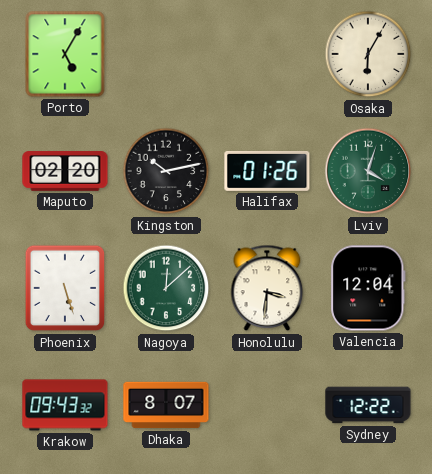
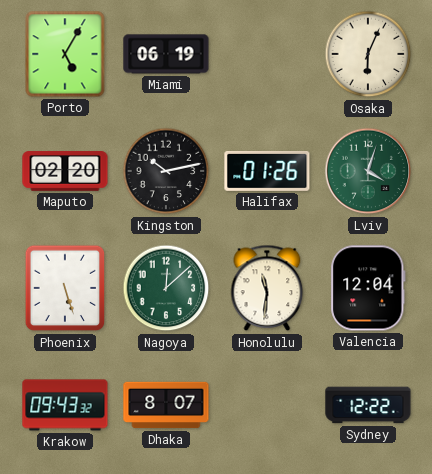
Miami: none -> 06:19 (166, 54)
Osaka: 6:05 -> 6:04 (368, 54)
Honolulu: 3:31 -> 11:31 (267, 288)
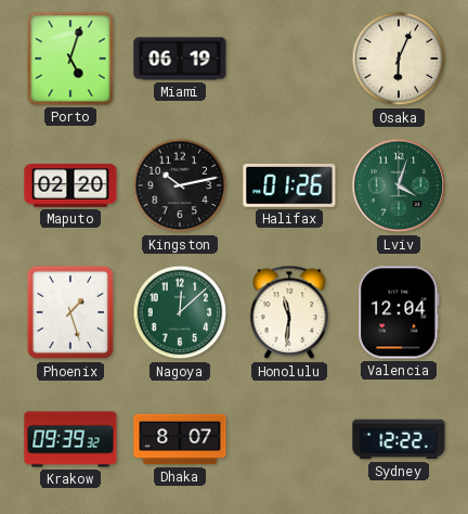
Porto: 5:05 -> 5:03 (70, 59)
Phoenix: 5:27 -> 1:27 (70, 312)
Krakow: 09:43 -> 09:39 (70, 439)
